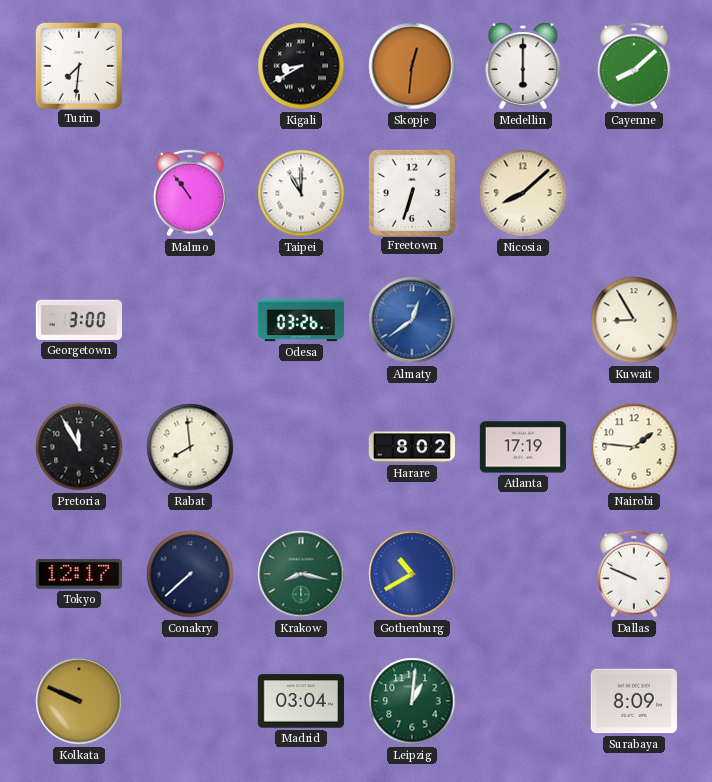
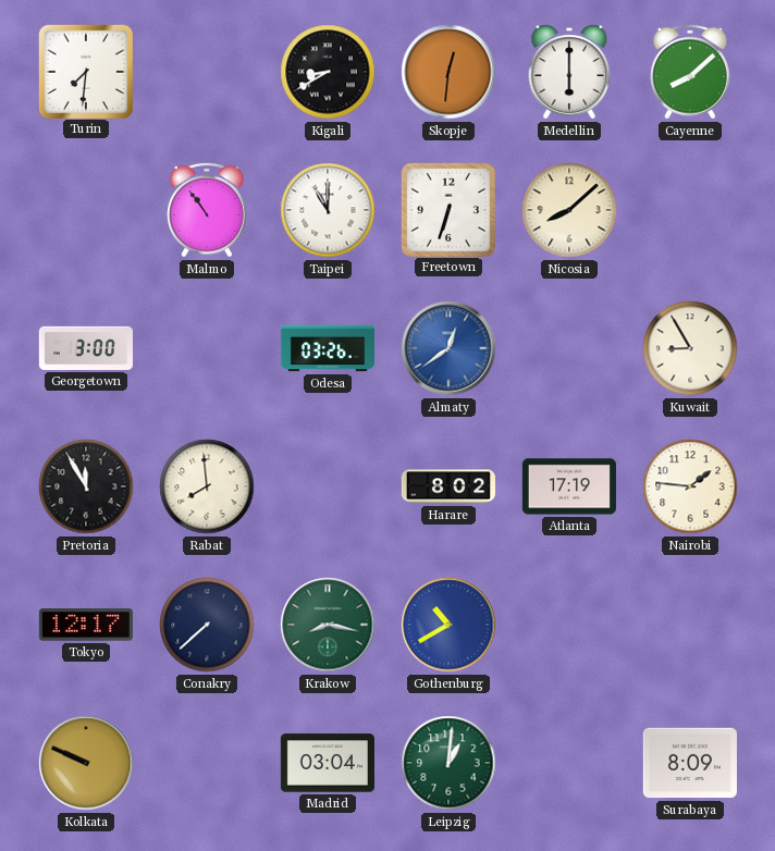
Dallas: 9:49 -> none (635, 574)
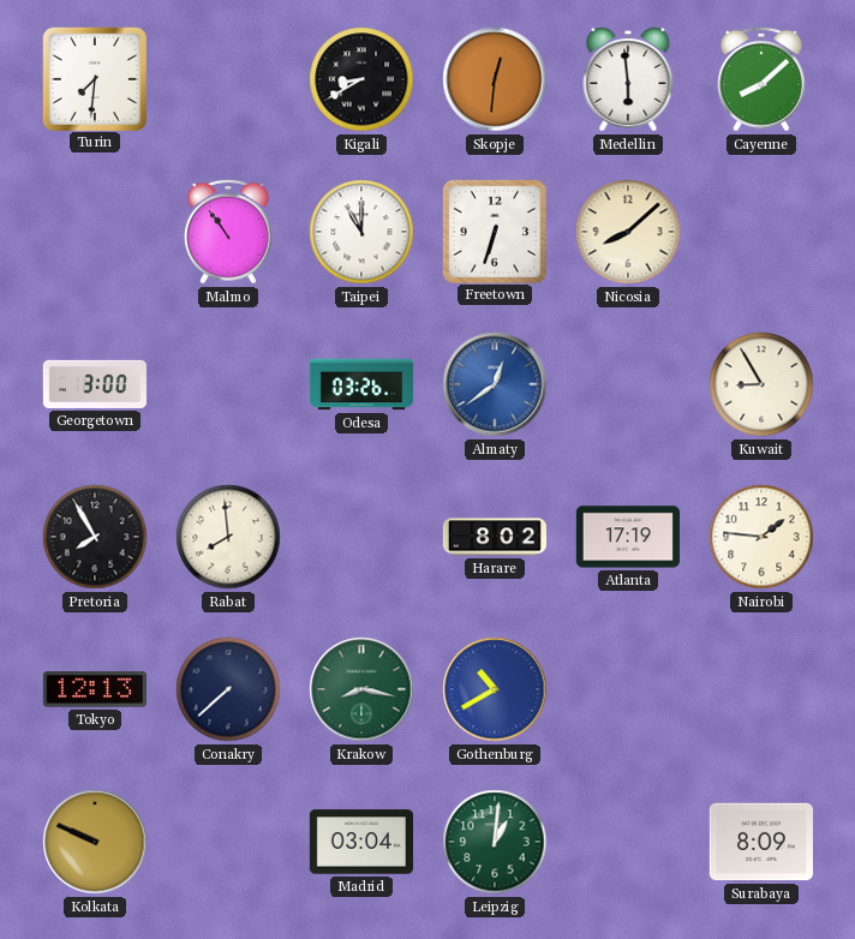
Medellin: 6:00 -> 5:59 (628, 79)
Pretoria: 11:55 -> 7:55 (95, 537)
Tokyo: 12:17 -> 12:13 (95, 689)
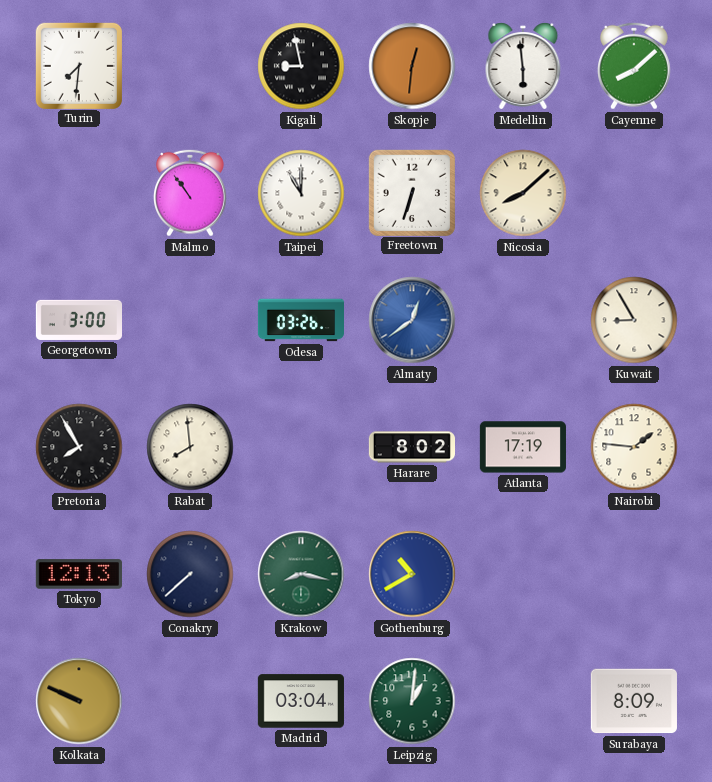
Kigali: 8:40 -> 8:58 (301, 66)
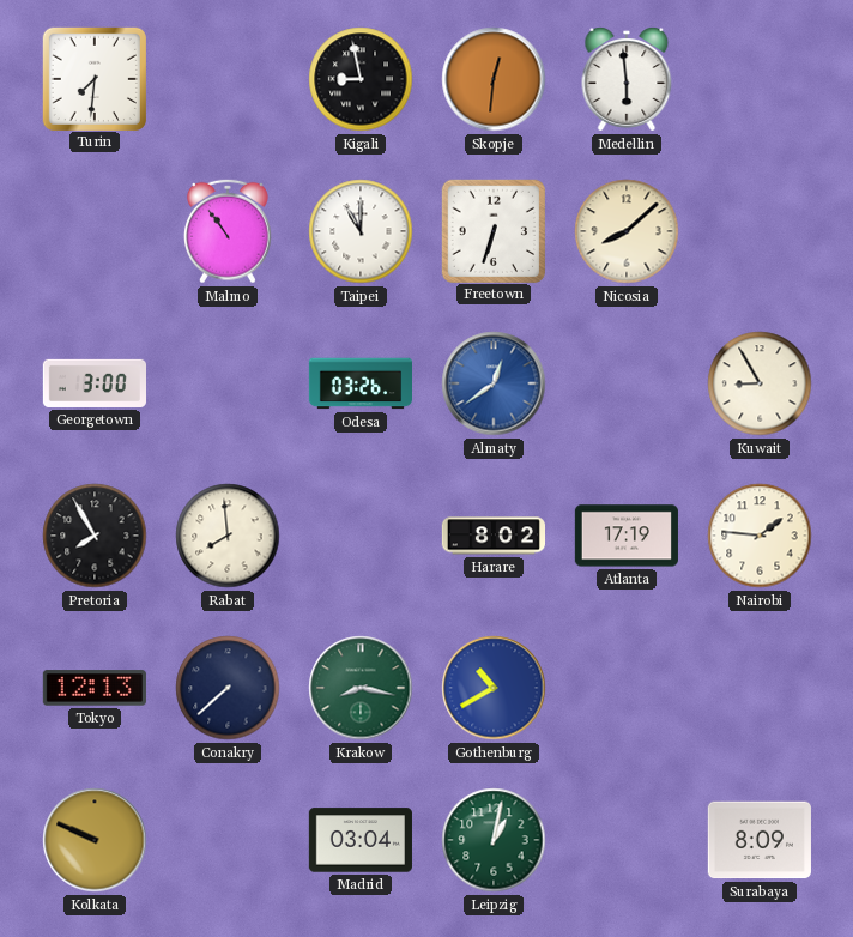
Cayenne: 8:08 -> none (635, 66)
Leipzig: 1:01 -> 1:02 (494, 840)
